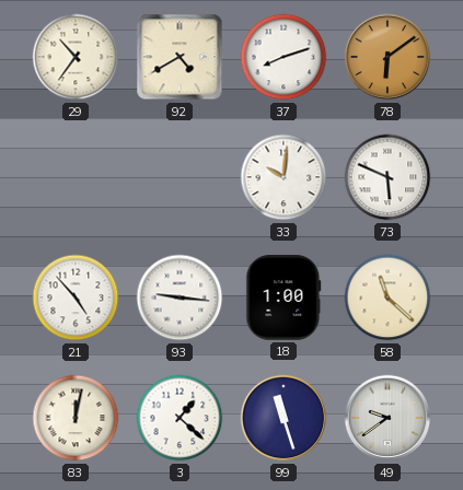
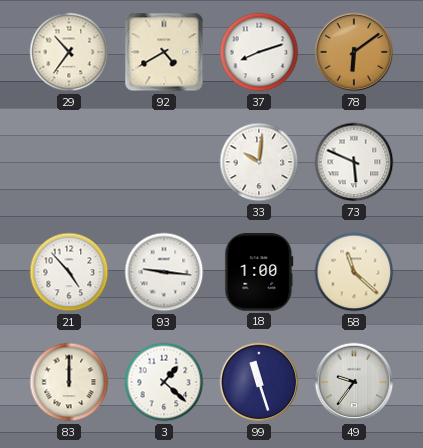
83: 12:02 -> 12:00 (69, 382)
49: 9:39 -> 9:36 (354, 382)
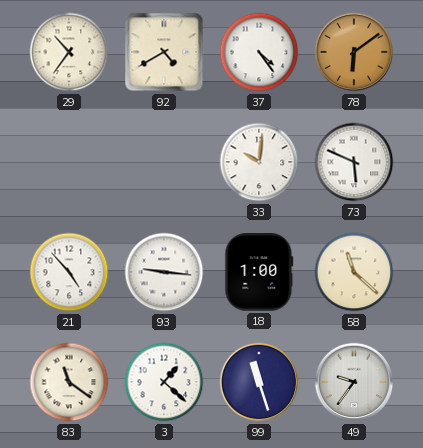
37: 8:12 -> 4:24 (259, 52)
83: 12:00 -> 11:21 (69, 382)
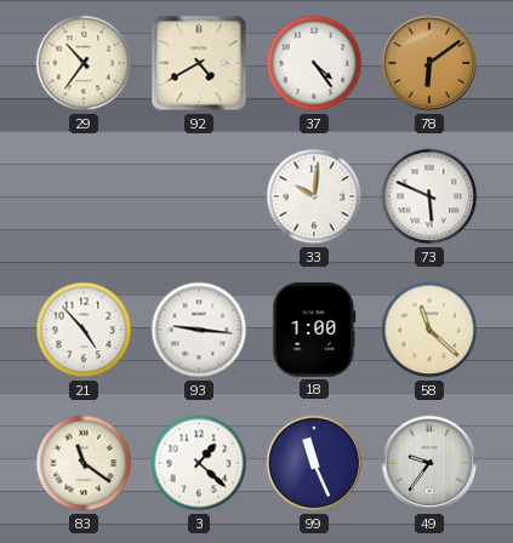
99: 11:27 -> 11:26 (314, 463)
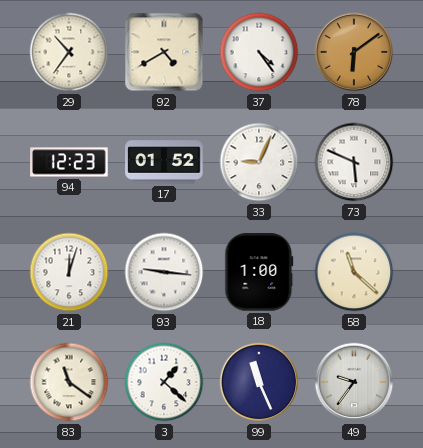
94: none -> 12:23 (69, 162)
17: none -> 01:52 (164, 162)
33: 10:01 -> 9:04 (259, 162)
21: 4:53 -> 12:03 (69, 272)
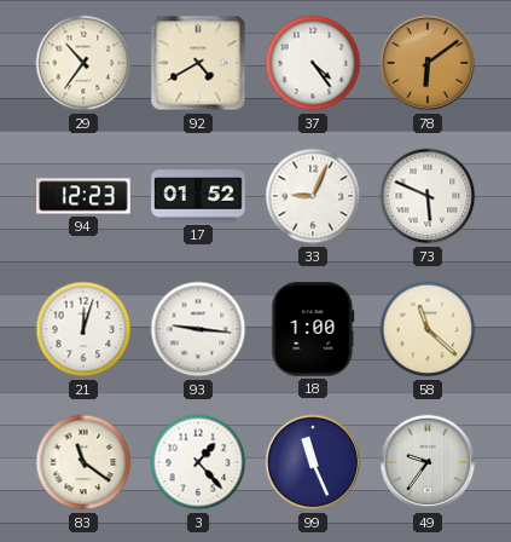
3: 1:22 -> 1:23 (198, 462)
